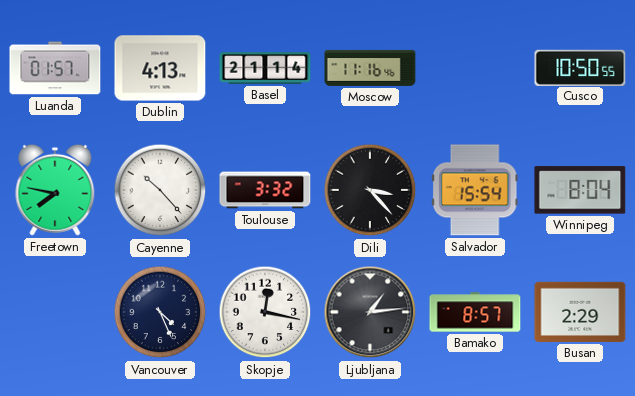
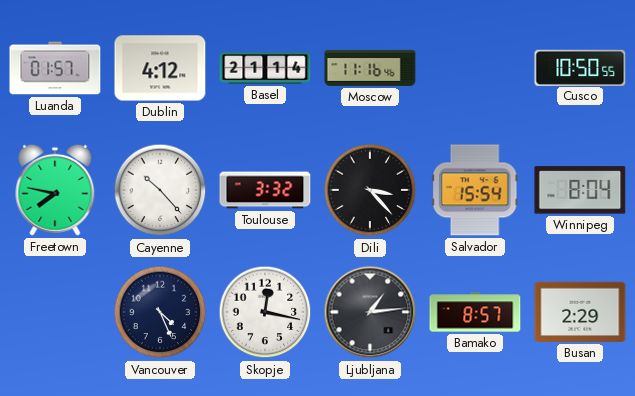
Dublin: 4:13 -> 4:12 (160, 68)
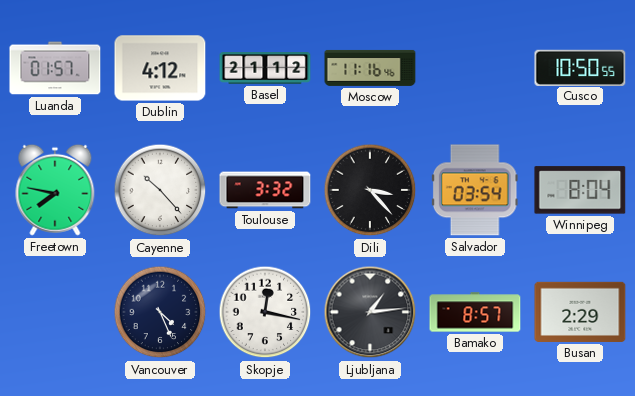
Basel: 21:14 -> 21:12 (265, 68)
Salvador: 15:54 -> 03:54 (475, 190)
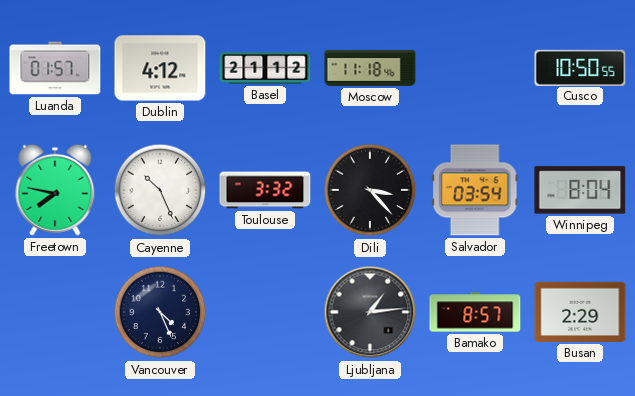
Moscow: 11:16 -> 11:18 (370, 68)
Cayenne: 10:23 -> 10:26 (160, 190)
Skopje: 12:17 -> none (265, 312)
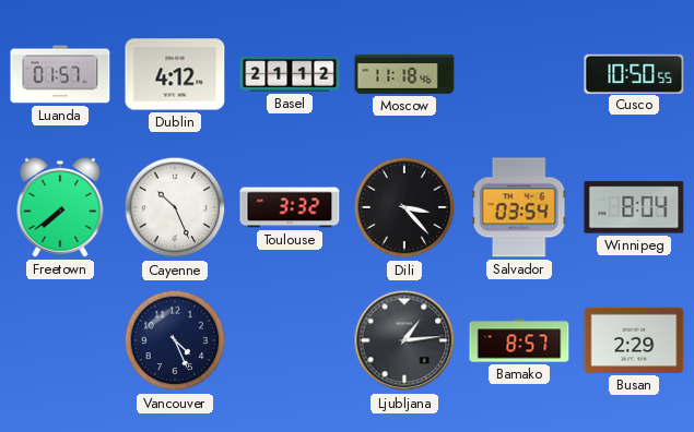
Freetown: 7:47 -> 7:39 (60, 207)
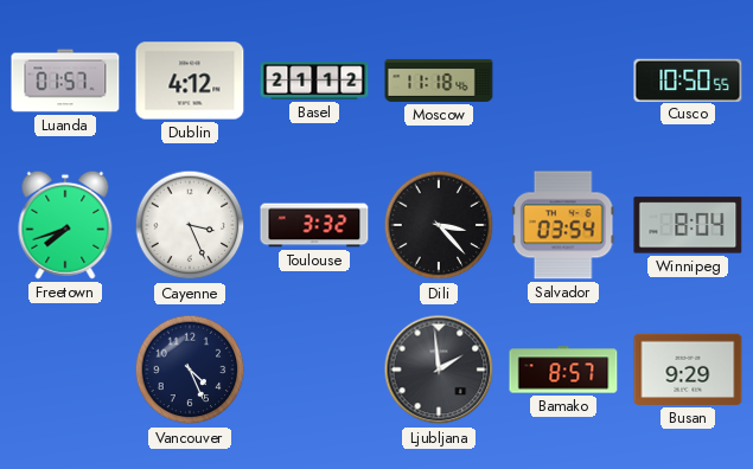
Freetown: 7:39 -> 7:42 (65, 225)
Cayenne: 10:26 -> 3:26 (190, 225)
Ljubljana: 1:14 -> 1:59 (439, 370)
Busan: 2:29 -> 9:29 (688, 370)
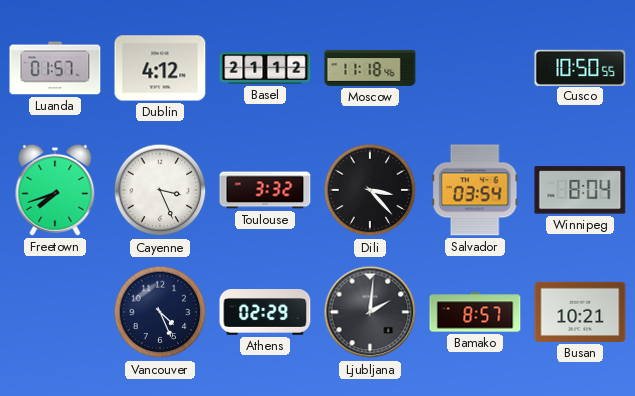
Athens: none -> 02:29 (265, 313)
Ljubljana: 1:59 -> 2:01 (370, 312)
Busan: 9:29 -> 10:21 (580, 312)
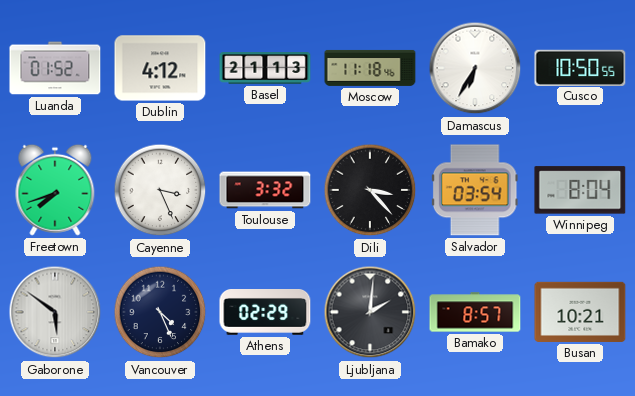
Luanda: 01:57 -> 01:52 (55, 68)
Basel: 21:12 -> 21:13 (265, 68)
Damascus: none -> 6:35 (475, 68)
Gaborone: none -> 5:51 (55, 312)
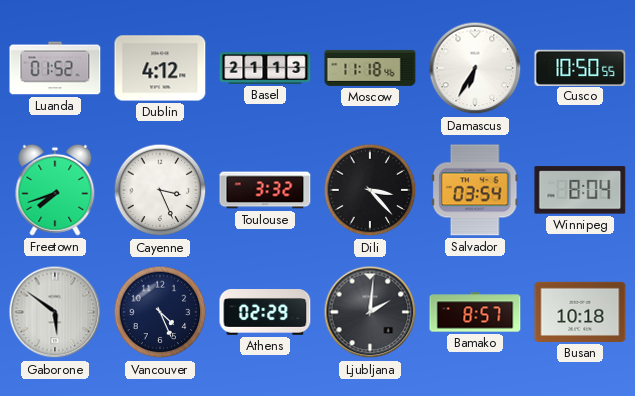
Busan: 10:21 -> 10:18 (580, 312)
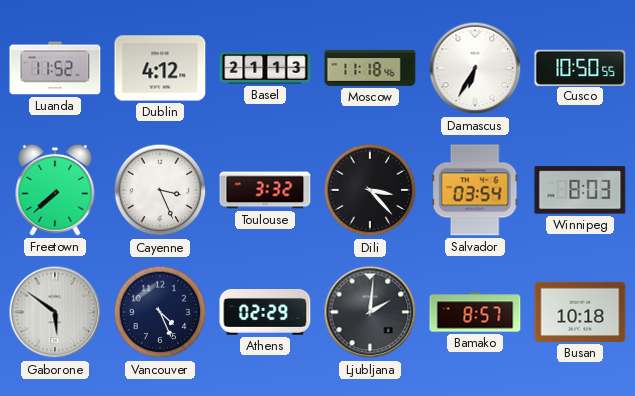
Luanda: 01:52 -> 11:52 (55, 68)
Freetown: 7:42 -> 7:38 (55, 190)
Winnipeg: 8:04 -> 8:03 (580, 190)
